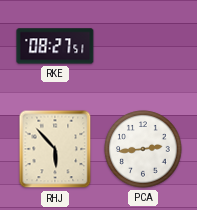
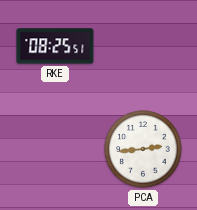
RKE: 08:27 -> 08:25 (55, 46)
RHJ: 5:53 -> none (55, 149)
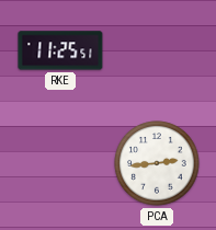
RKE: 08:25 -> 11:25 (60, 50)
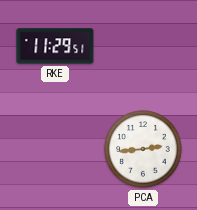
RKE: 11:25 -> 11:29 (55, 46)
